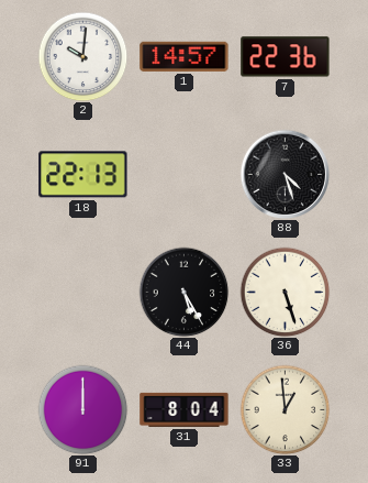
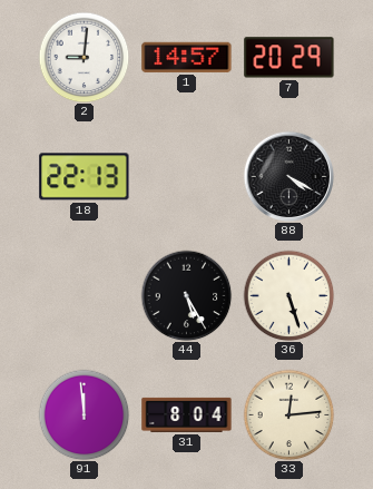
2: 10:01 -> 9:01 (84, 57)
7: 22:36 -> 20:29 (289, 58)
88: 4:27 -> 4:20 (288, 176)
91: 12:00 -> 11:59 (84, 414)
33: 12:59 -> 12:14 (288, 414)
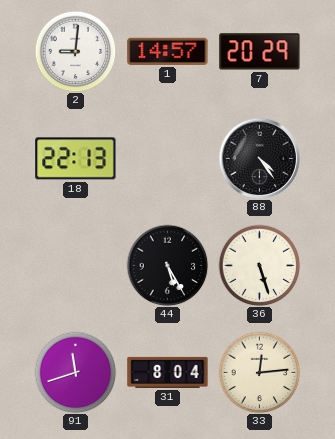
88: 4:20 -> 4:24 (259, 158)
91: 11:59 -> 11:42 (75, 372)
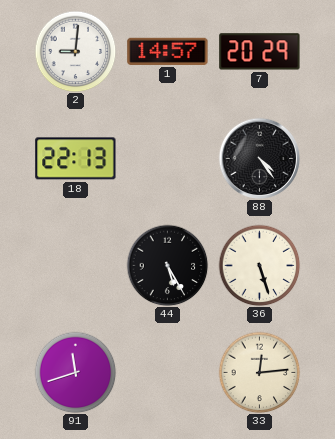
31: 8:04 -> none (168, 372)
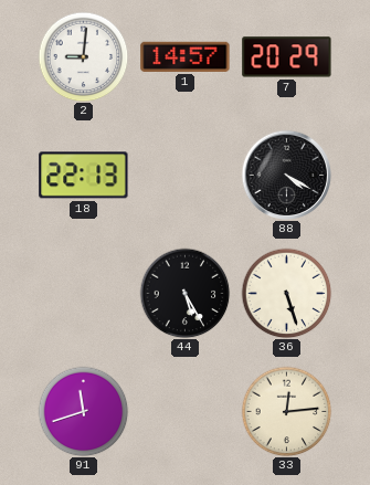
88: 4:24 -> 4:20 (286, 175)
